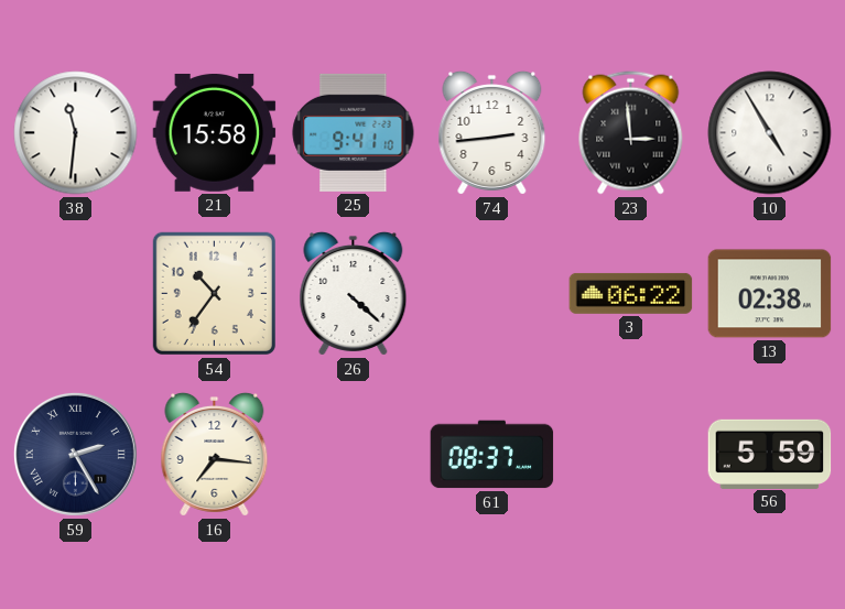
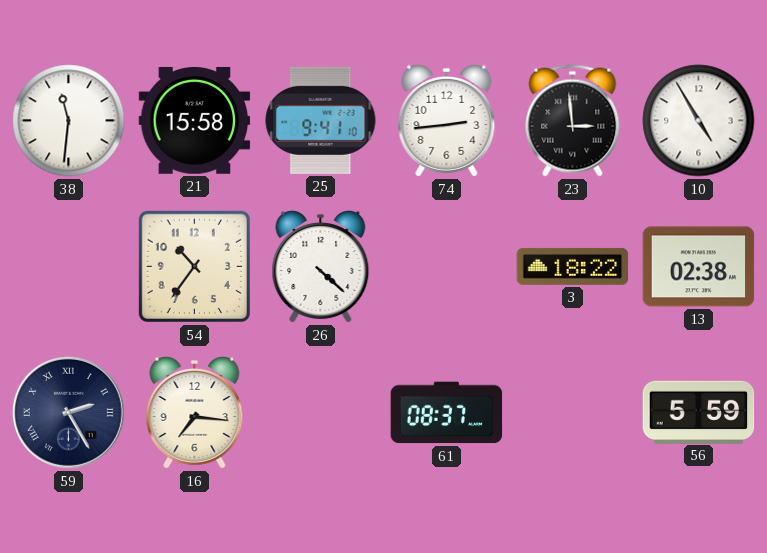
3: 06:22 -> 18:22 (573, 266)
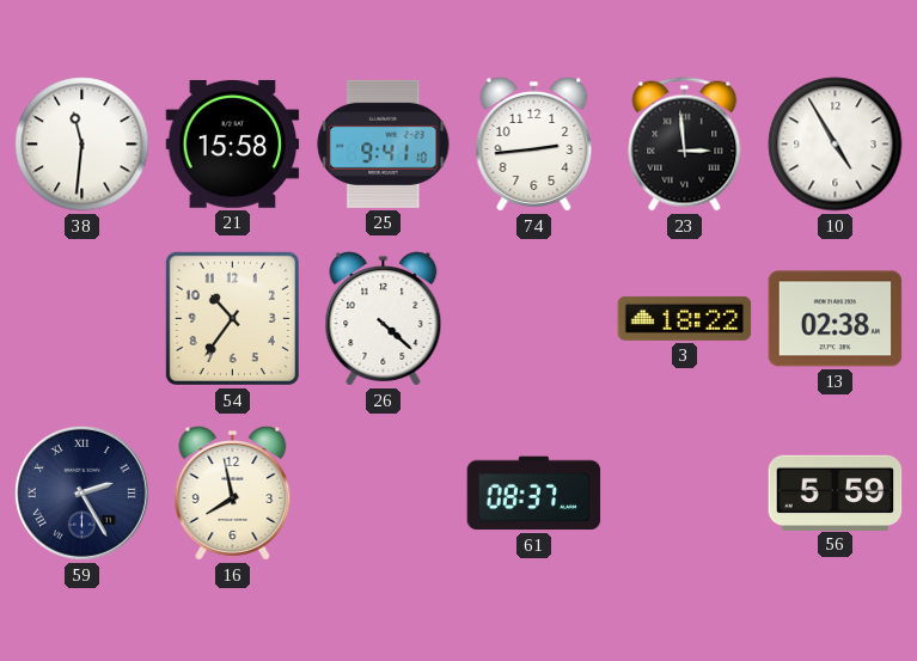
16: 7:16 -> 7:58 (233, 494)
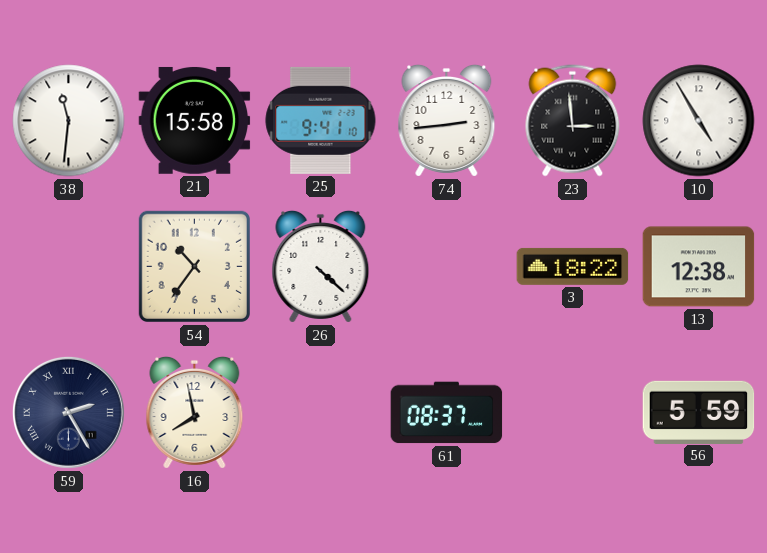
13: 02:38 -> 12:38 (699, 267)
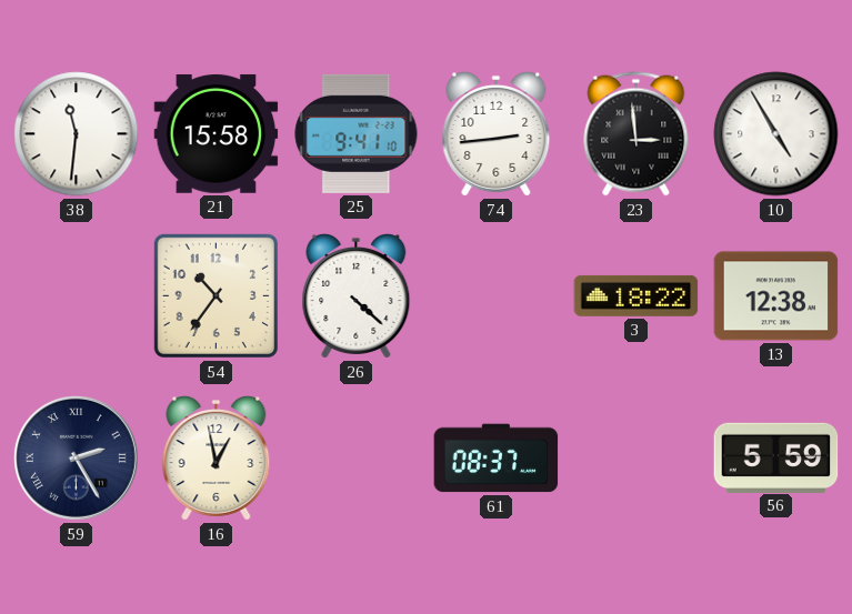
16: 7:58 -> 12:58 (217, 459)
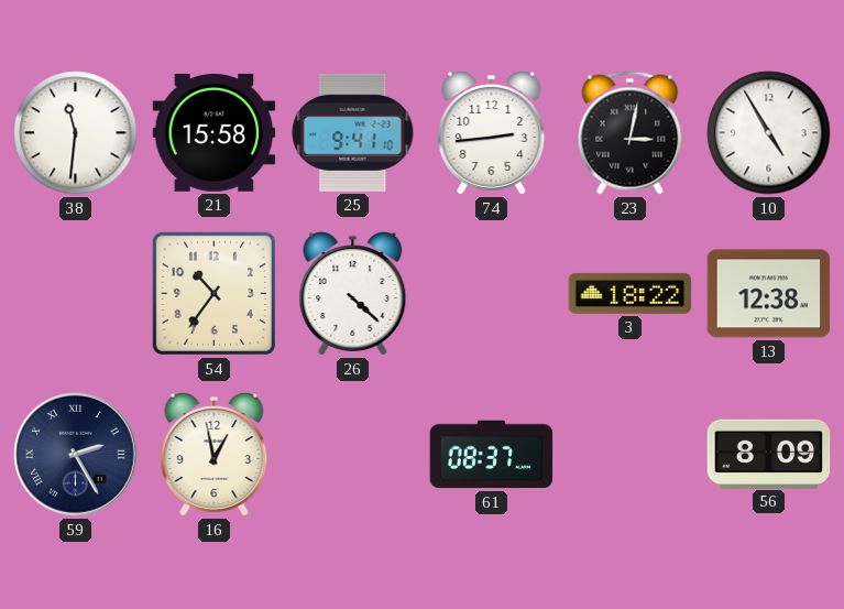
23: 2:59 -> 3:02 (631, 133)
56: 5:59 -> 8:09 (769, 454)
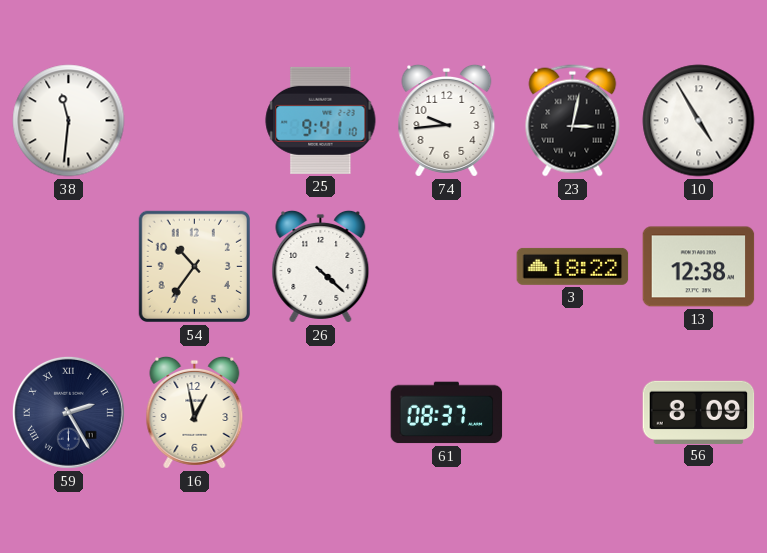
21: 15:58 -> none (215, 132)
74: 2:44 -> 9:44 (447, 121)
